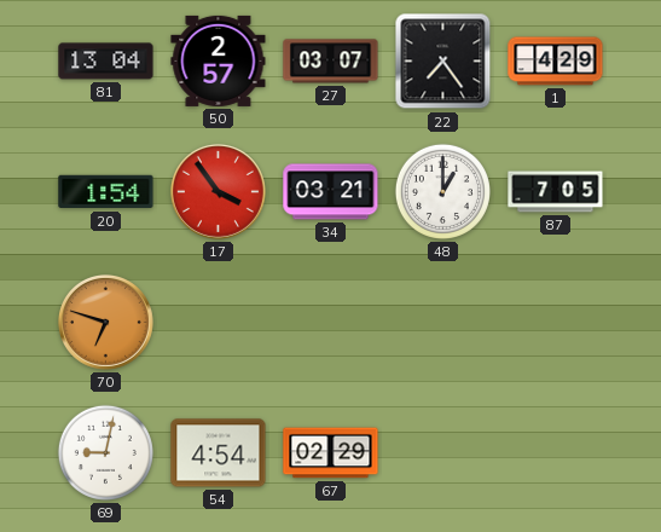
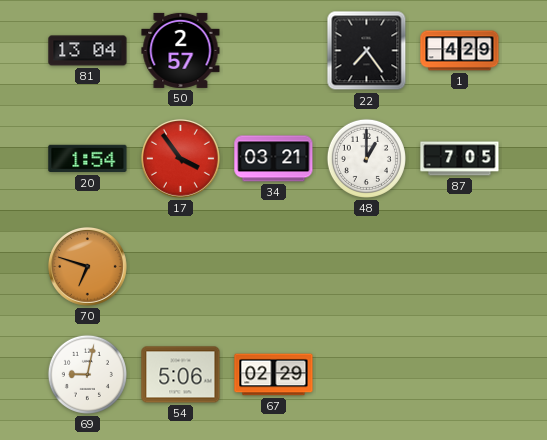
27: 03:07 -> none (331, 62)
54: 4:54 -> 5:06 (181, 375)
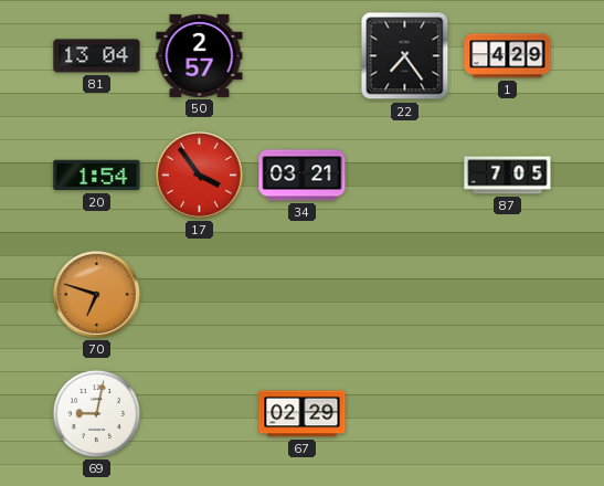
48: 1:00 -> none (366, 158)
54: 5:06 -> none (181, 375)
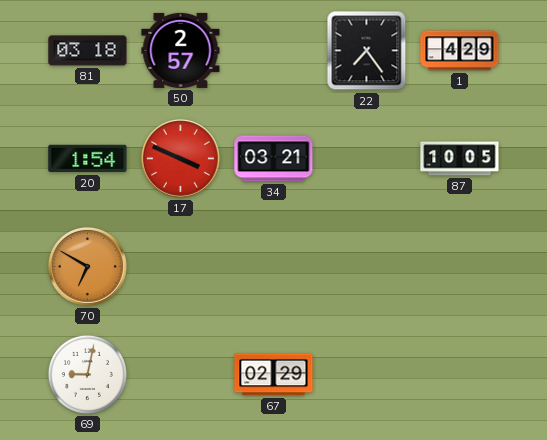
81: 13:04 -> 03:18 (88, 51)
17: 3:54 -> 3:49 (181, 159)
87: 7:05 -> 10:05 (460, 159)
70: 6:48 -> 6:50 (88, 267)
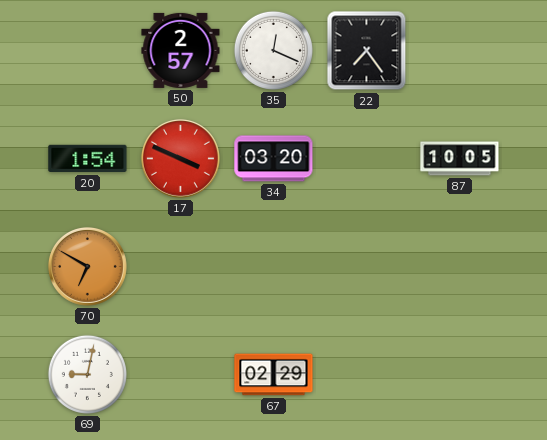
81: 03:18 -> none (88, 51)
35: none -> 12:19 (273, 50)
1: 4:29 -> none (460, 51)
34: 03:21 -> 03:20 (274, 159)
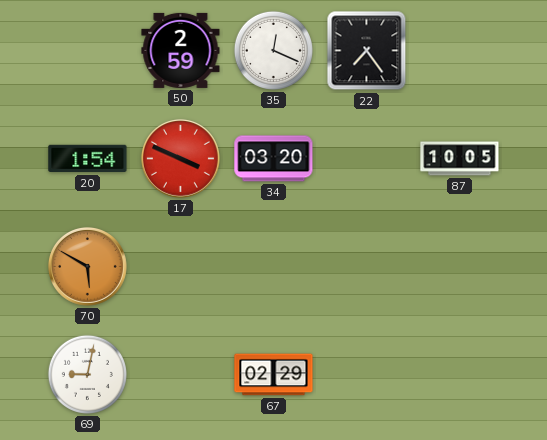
50: 2:57 -> 2:59 (181, 50)
70: 6:50 -> 5:50 (88, 267)
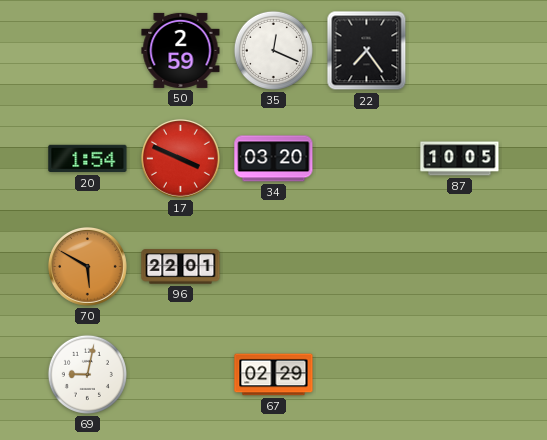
96: none -> 22:01 (181, 267)
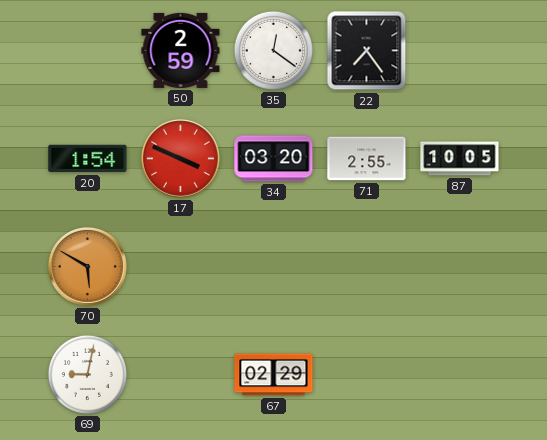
35: 12:19 -> 12:21 (273, 50)
71: none -> 2:55 (367, 159)
96: 22:01 -> none (181, 267)
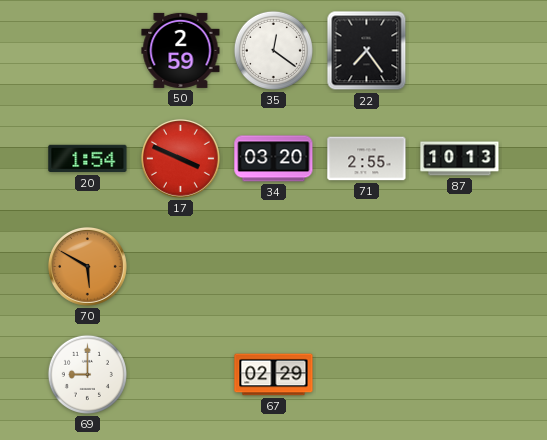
87: 10:05 -> 10:13 (460, 159)
69: 9:02 -> 9:00 (87, 374)
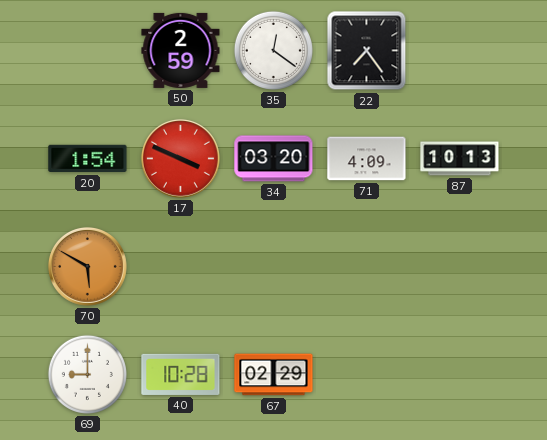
71: 2:55 -> 4:09 (367, 159)
40: none -> 10:28 (181, 374)
